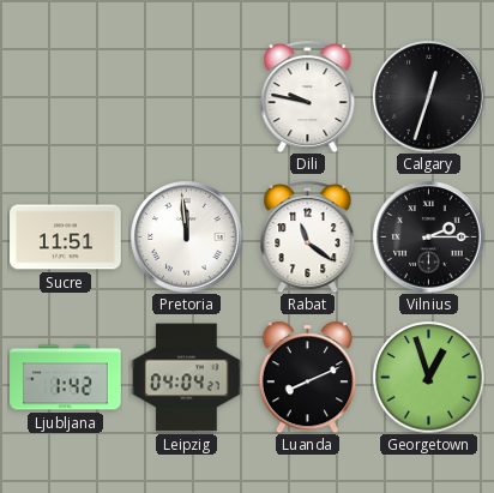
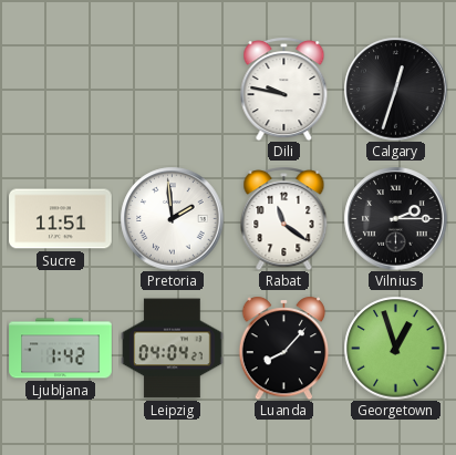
Pretoria: 11:59 -> 1:59 (172, 218)
Luanda: 8:11 -> 8:07 (284, 348)
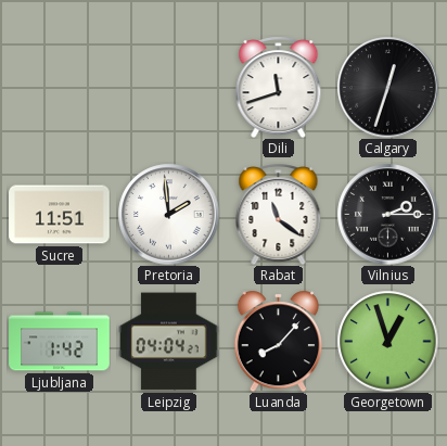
Dili: 9:47 -> 11:42 (279, 87)
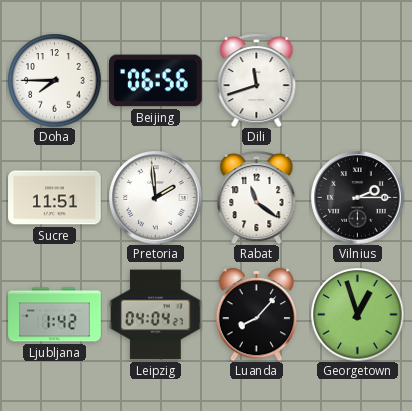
Doha: none -> 7:45 (54, 80)
Beijing: none -> 06:56 (156, 81)
Calgary: 12:33 -> none (387, 87)
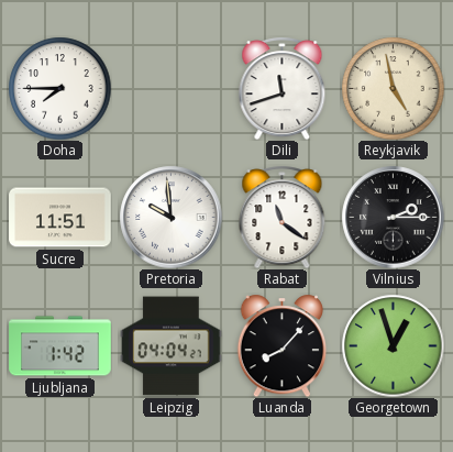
Beijing: 06:56 -> none (156, 81)
Reykjavik: none -> 4:58 (393, 88)
Pretoria: 1:59 -> 9:59 (170, 217)
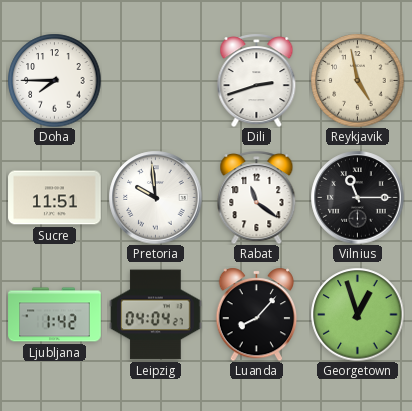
Dili: 11:42 -> 2:42 (257, 80)
Vilnius: 2:15 -> 11:15 (357, 197)
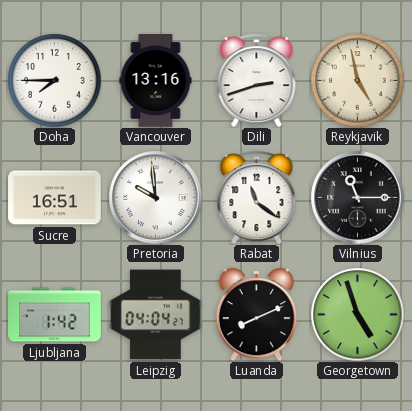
Vancouver: none -> 13:16 (156, 81)
Sucre: 11:51 -> 16:51 (55, 198)
Luanda: 8:07 -> 8:11 (257, 314)
Georgetown: 12:57 -> 4:57 (357, 314)
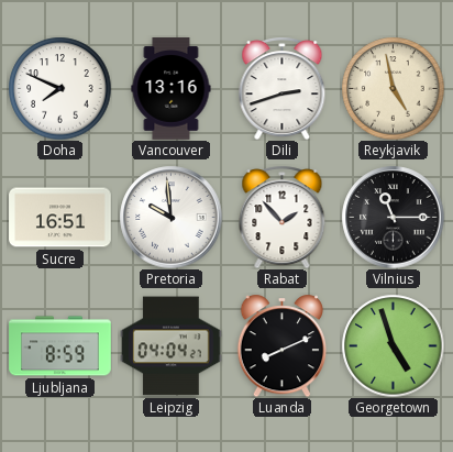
Doha: 7:45 -> 7:49 (59, 88)
Rabat: 11:21 -> 1:53 (283, 217)
Ljubljana: 1:42 -> 8:59 (60, 346)
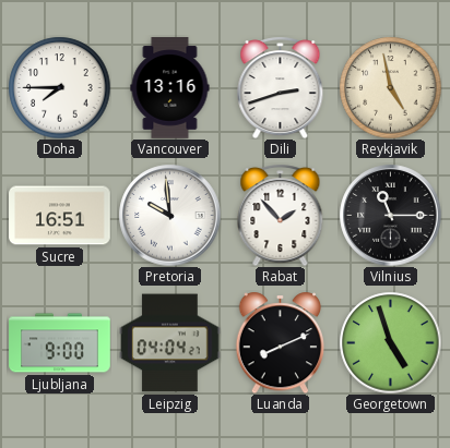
Doha: 7:49 -> 7:45 (59, 87)
Ljubljana: 8:59 -> 9:00 (60, 343)
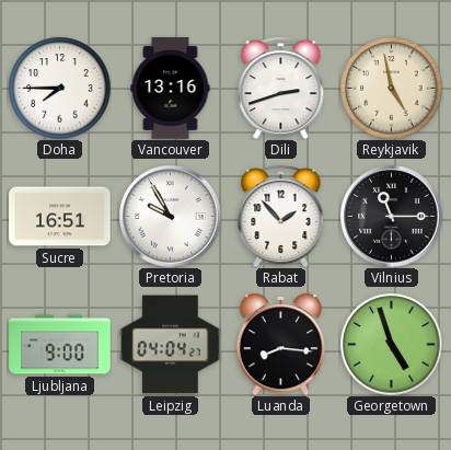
Pretoria: 9:59 -> 9:55 (170, 216)
Luanda: 8:11 -> 8:16 (281, 344)
